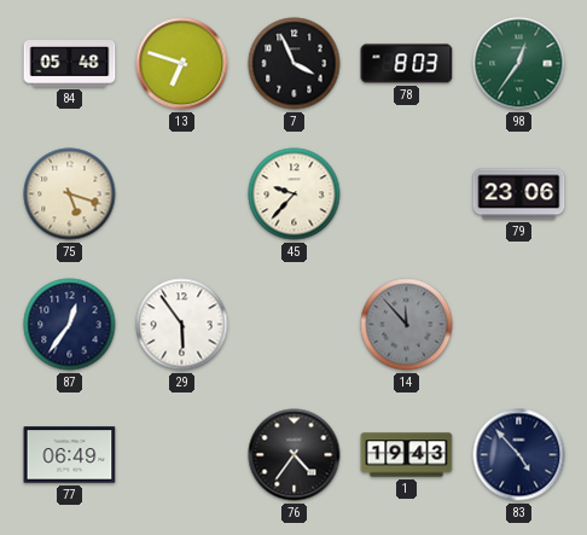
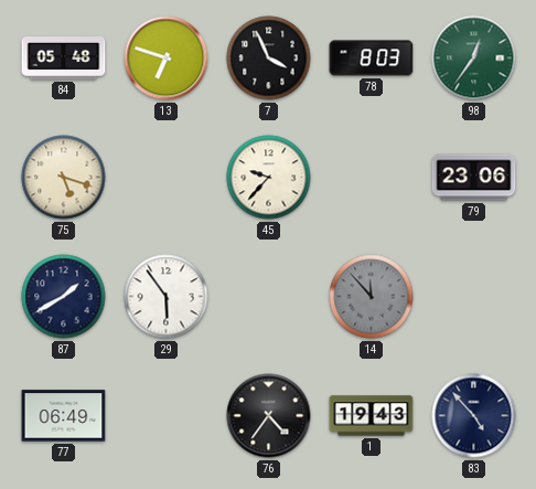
87: 12:36 -> 1:40 (64, 297)
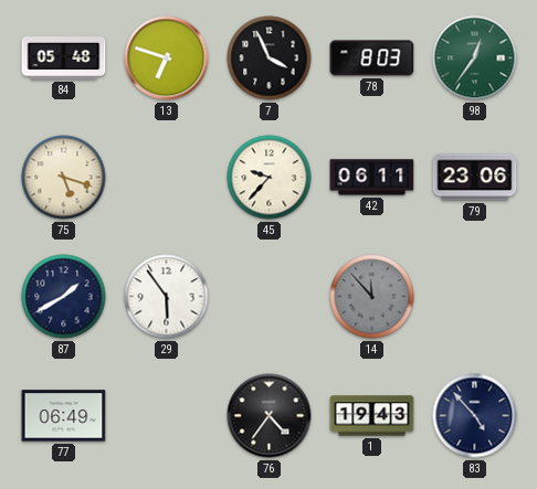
42: none -> 06:11 (372, 178)
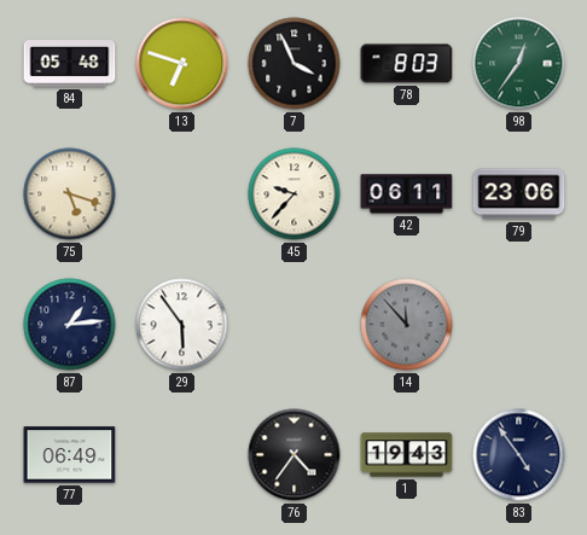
87: 1:40 -> 1:14 (70, 325)
83: 4:53 -> 4:54 (519, 455)
